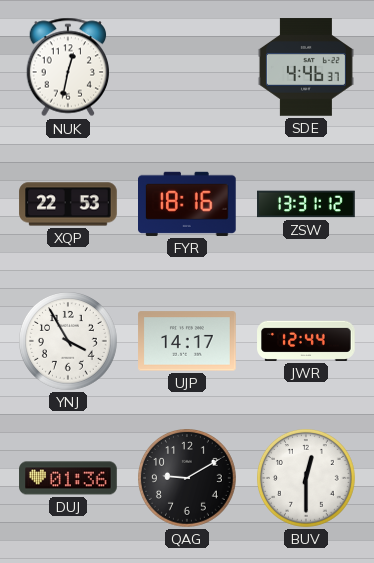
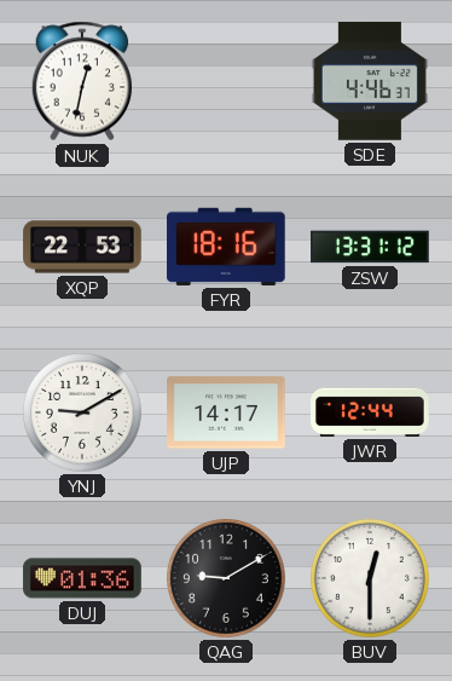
YNJ: 3:55 -> 9:10 (83, 414)
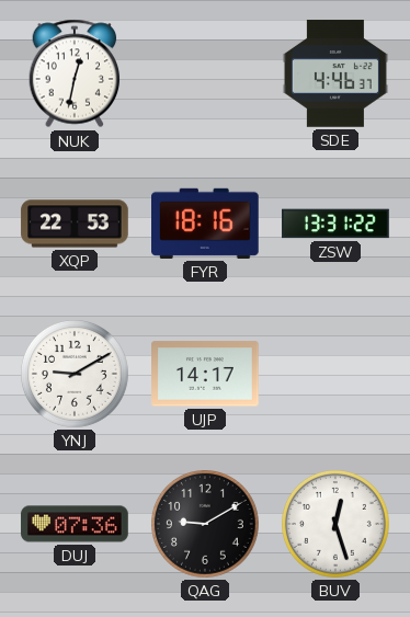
ZSW: 13:31:12 -> 13:31:22 (335, 224)
JWR: 12:44 -> none (370, 412)
DUJ: 01:36 -> 07:36 (75, 524)
BUV: 12:30 -> 12:27 (337, 525)
